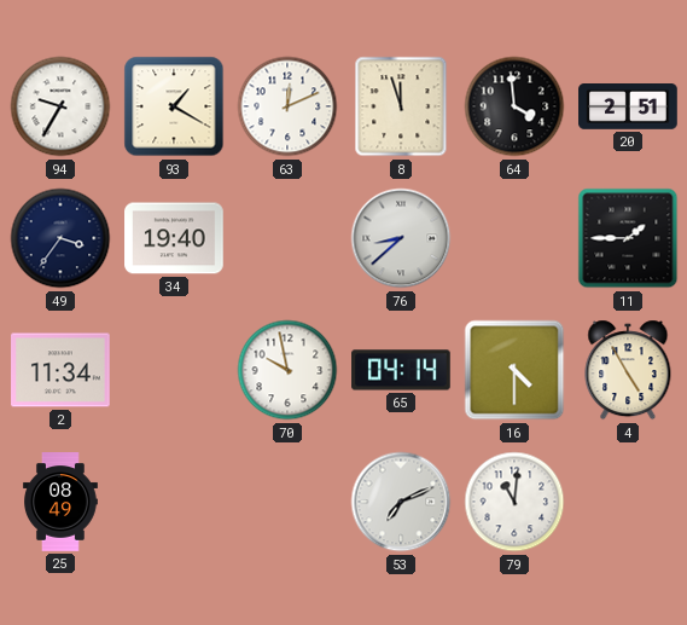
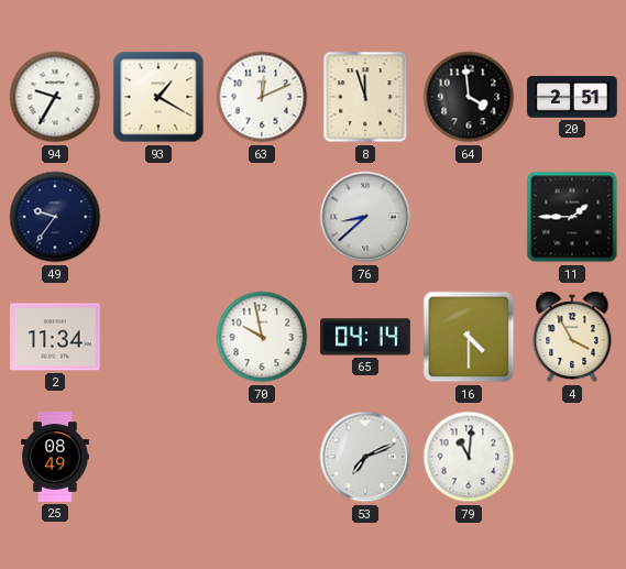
49: 3:36 -> 9:36 (55, 217)
34: 19:40 -> none (174, 238)
4: 4:55 -> 3:55 (572, 337)
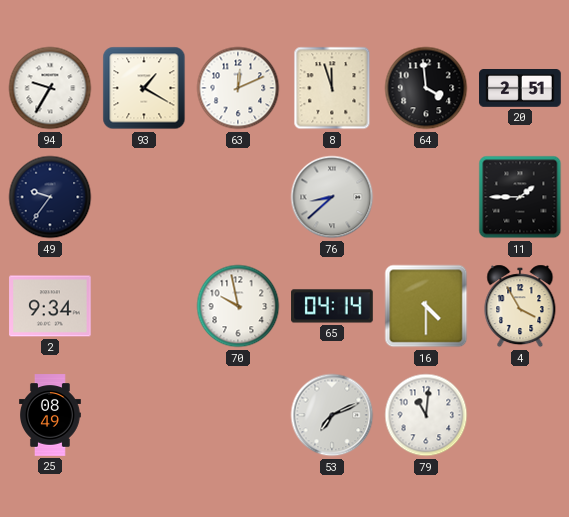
2: 11:34 -> 9:34 (50, 306)
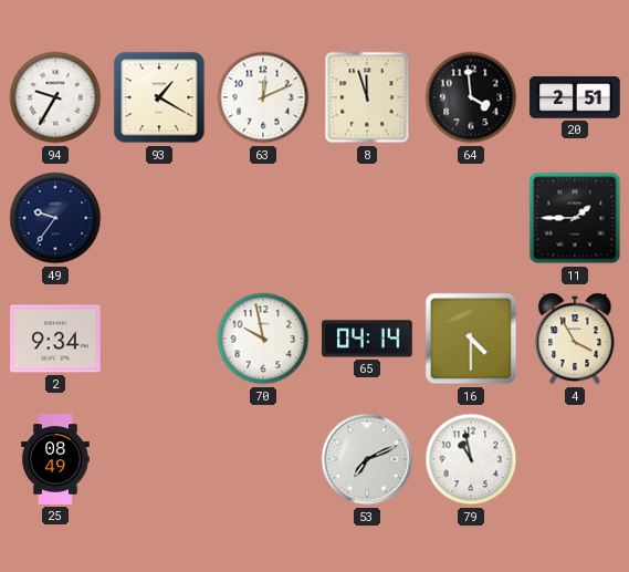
76: 8:38 -> none (332, 197)
79: 11:01 -> 10:58 (471, 459)
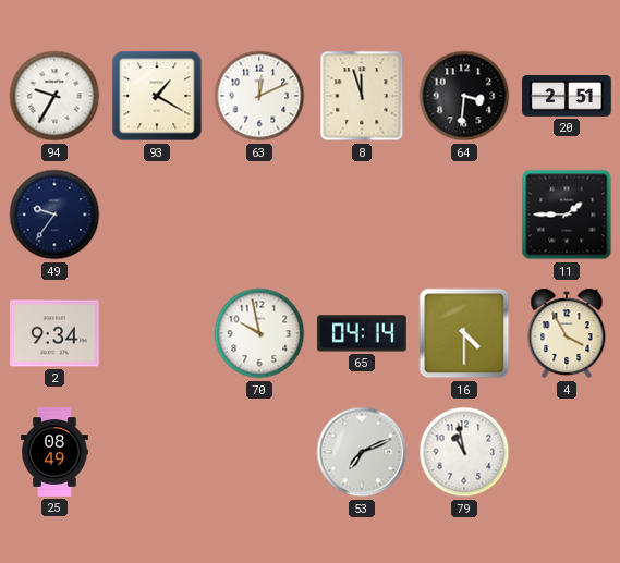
64: 3:59 -> 3:31 (464, 96)
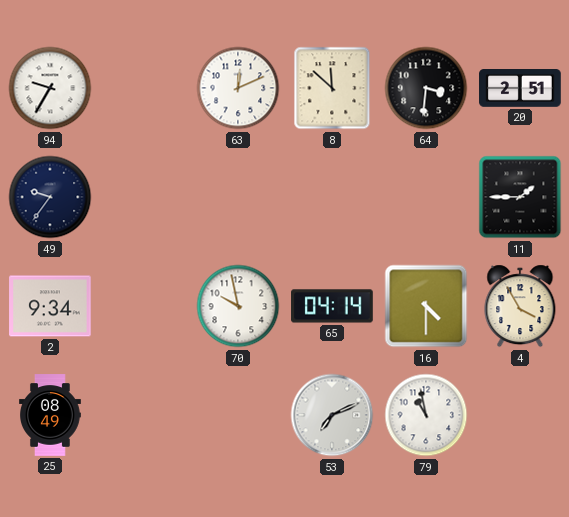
93: 1:20 -> none (157, 96)
8: 11:57 -> 11:52 (332, 88)
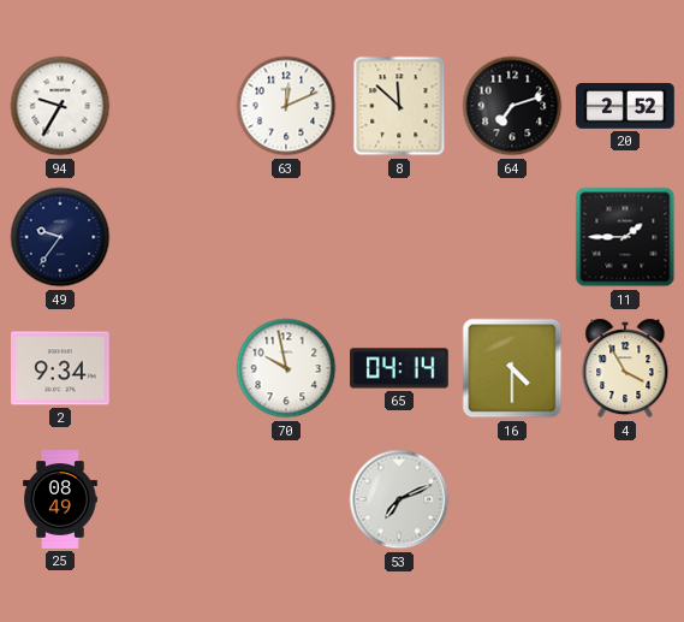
64: 3:31 -> 7:12 (512, 106)
20: 2:51 -> 2:52 (625, 107)
79: 10:58 -> none (426, 415)
